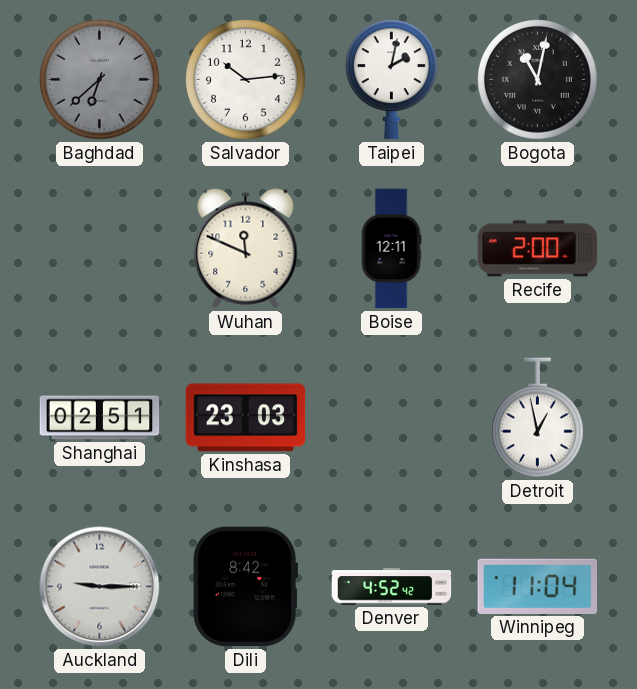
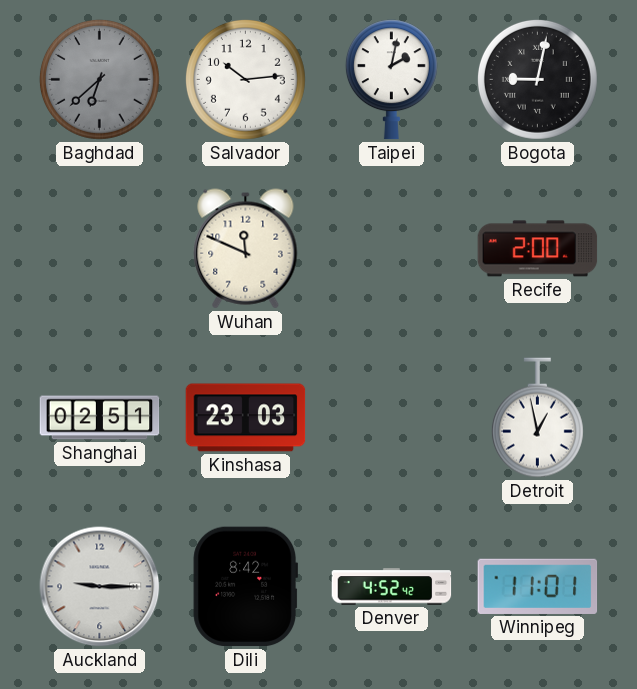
Bogota: 11:02 -> 9:02 (537, 79)
Boise: 12:11 -> none (391, 249)
Winnipeg: 11:04 -> 11:01 (538, 586)
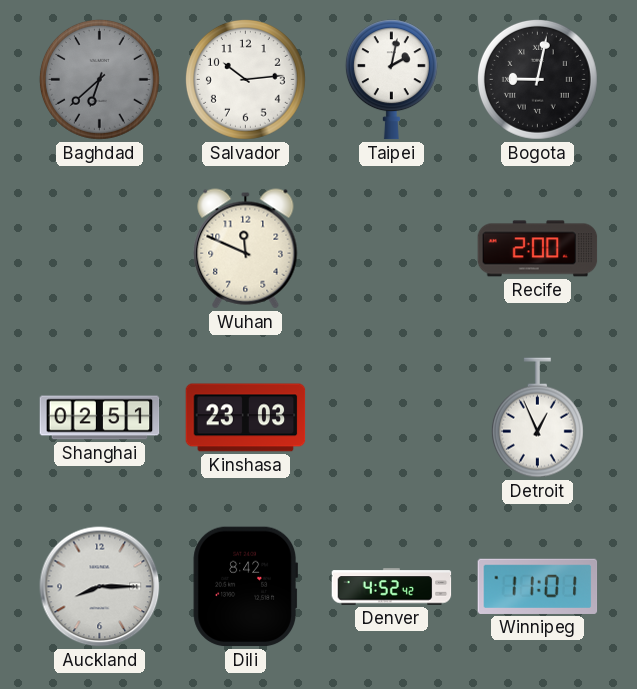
Detroit: 12:58 -> 12:56 (537, 418)
Auckland: 9:15 -> 8:15 (100, 587)
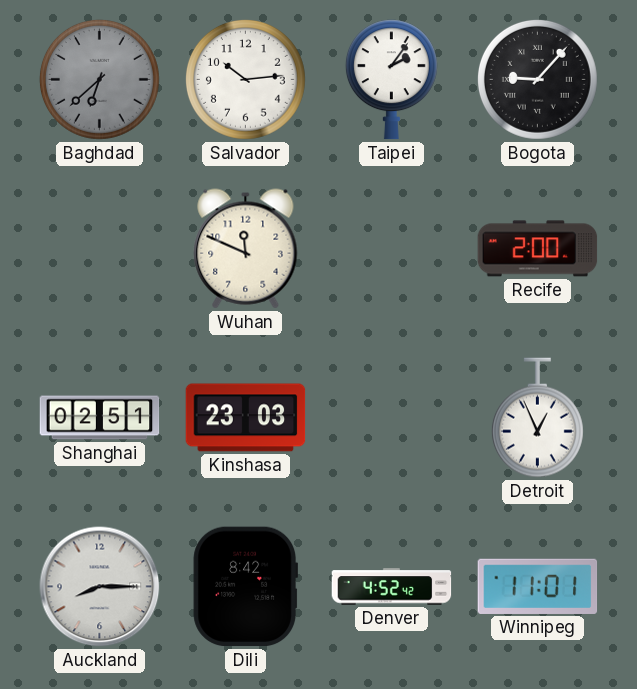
Taipei: 2:02 -> 2:06 (391, 80)
Bogota: 9:02 -> 9:07 (537, 79)
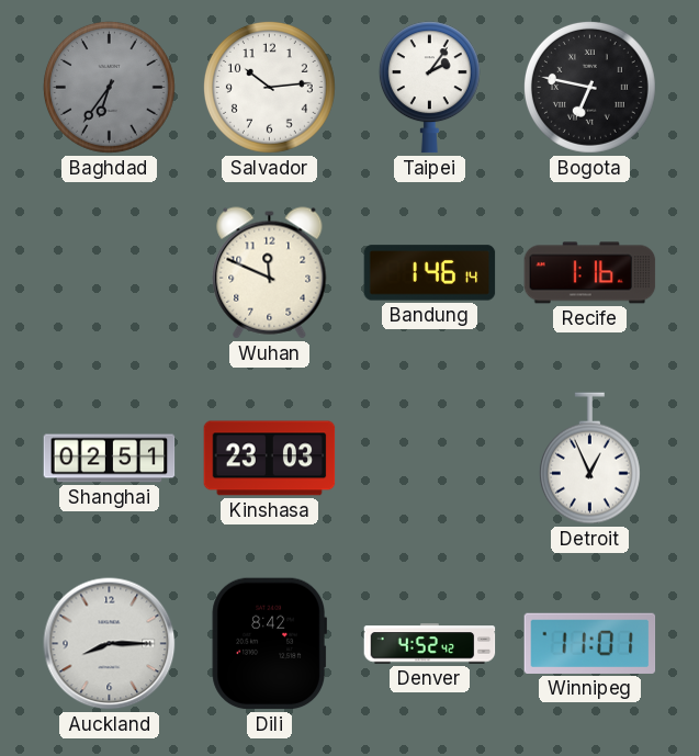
Baghdad: 6:38 -> 6:36 (109, 87)
Bogota: 9:07 -> 6:47 (589, 87)
Bandung: none -> 1:46 (430, 273)
Recife: 2:00 -> 1:16 (590, 273)
